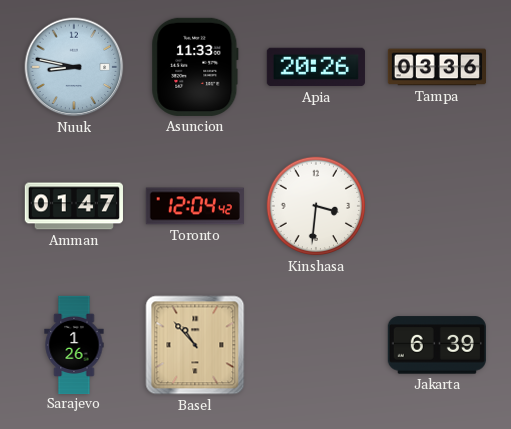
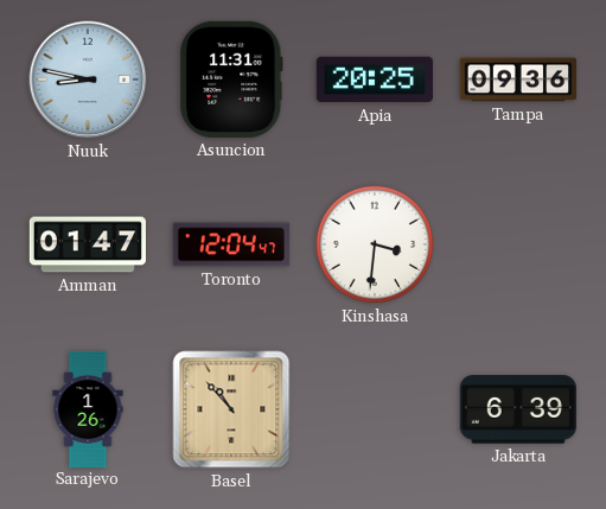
Asuncion: 11:33 -> 11:31 (231, 79)
Apia: 20:26 -> 20:25 (375, 79)
Tampa: 03:36 -> 09:36 (517, 79)
Toronto: 12:04:42 -> 12:04:47 (231, 244)
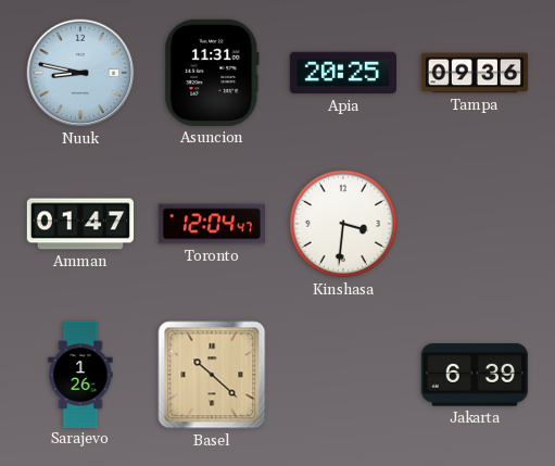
Basel: 10:53 -> 10:22 (212, 375)
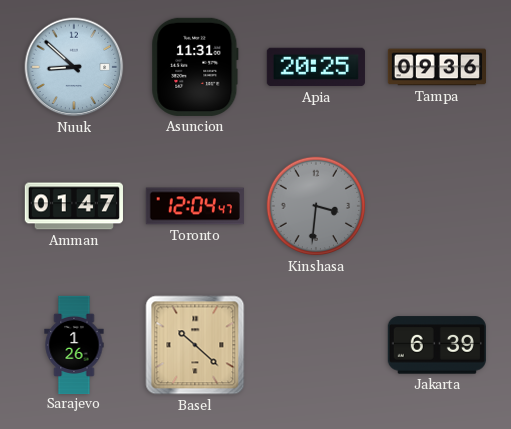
Nuuk: 8:47 -> 8:52 (74, 67)
Kinshasa dial: white -> grey (316, 206)
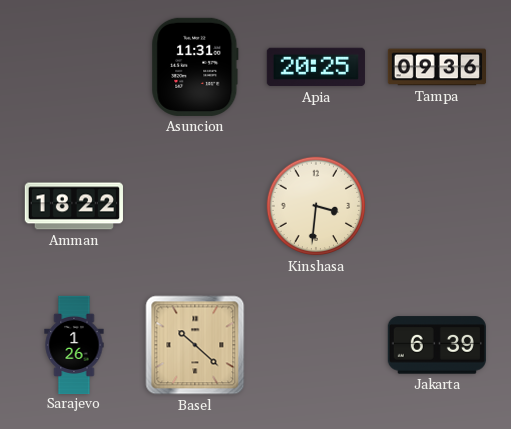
Nuuk: 8:52 -> none (74, 67)
Amman: 01:47 -> 18:22 (73, 206)
Toronto: 12:04 -> none (195, 206)
Kinshasa dial: grey -> cream (316, 206)
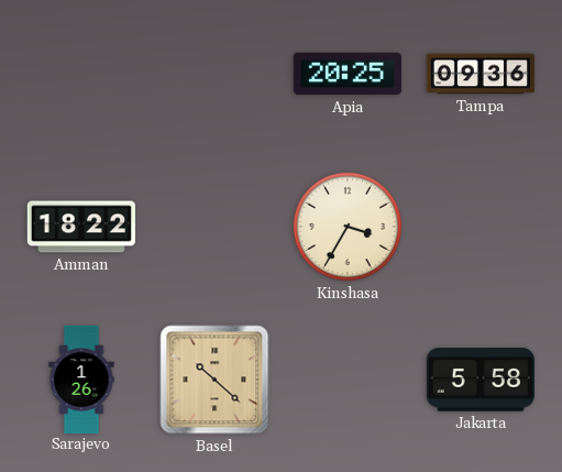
Asuncion: 11:31 -> none (195, 67)
Kinshasa: 3:31 -> 3:35 (348, 227)
Jakarta: 6:39 -> 5:58 (481, 380)
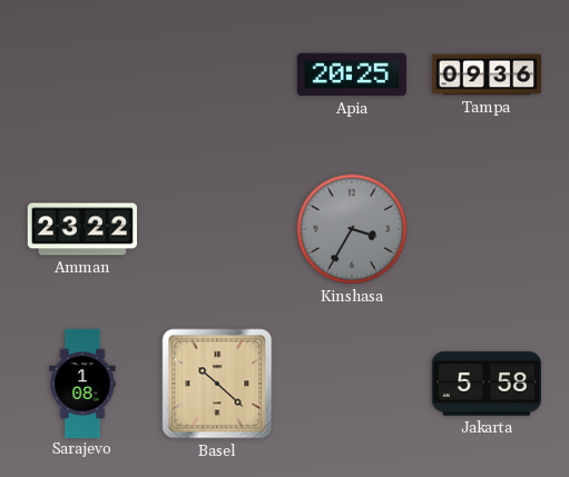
Amman: 18:22 -> 23:22 (81, 229)
Kinshasa dial: cream -> grey (352, 229)
Sarajevo: 1:26 -> 1:08 (82, 382)
